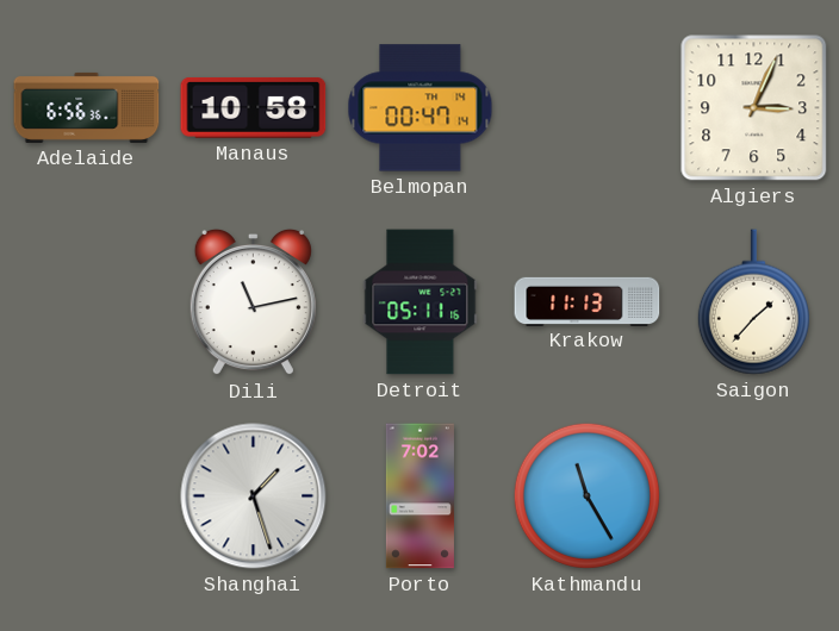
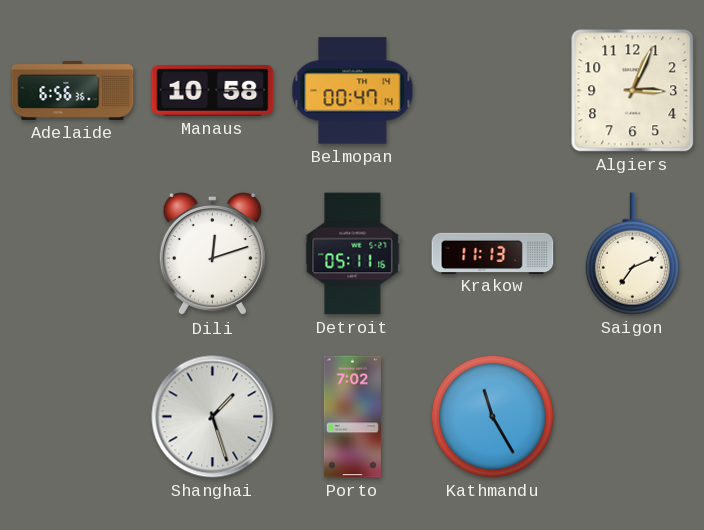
Dili: 11:13 -> 12:12 (212, 254)
Saigon: 1:37 -> 7:11 (632, 254)
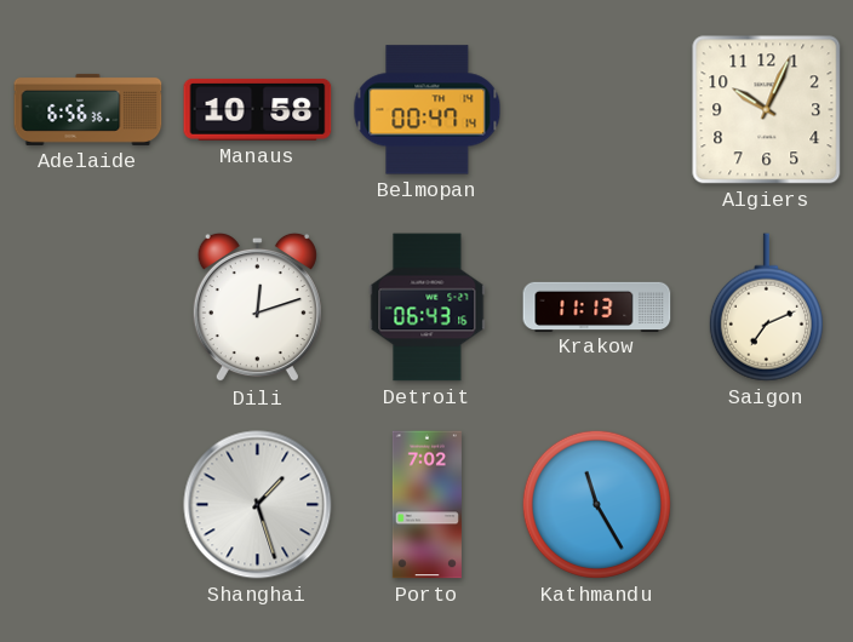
Algiers: 3:04 -> 10:04 (767, 110)
Detroit: 05:11 -> 06:43 (428, 308)
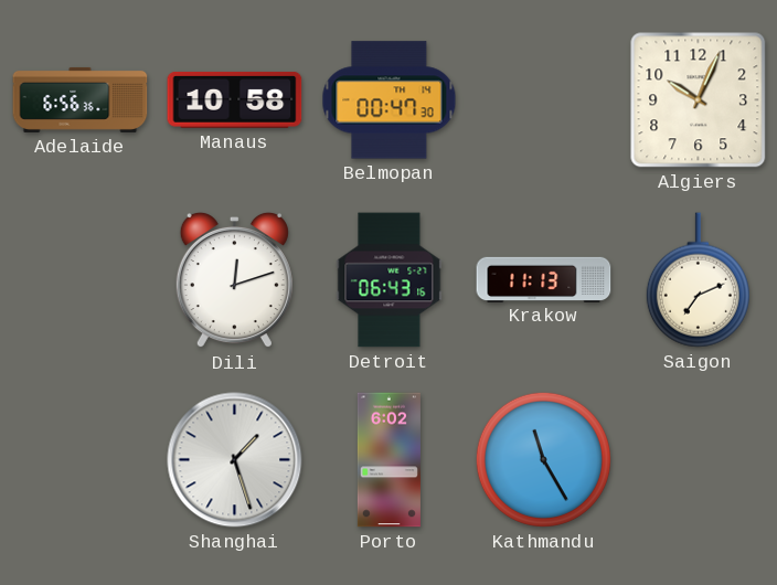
Belmopan: 00:47:14 -> 00:47:30 (390, 100)
Porto: 7:02 -> 6:02 (388, 460)
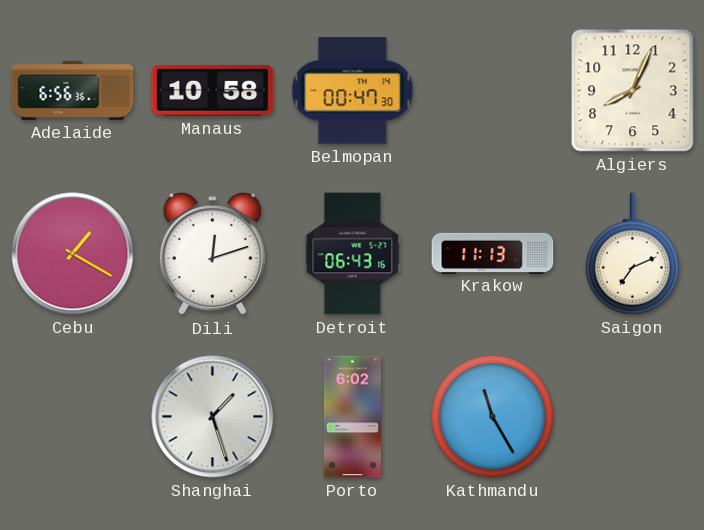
Algiers: 10:04 -> 8:04 (633, 91)
Cebu: none -> 1:20 (73, 254)
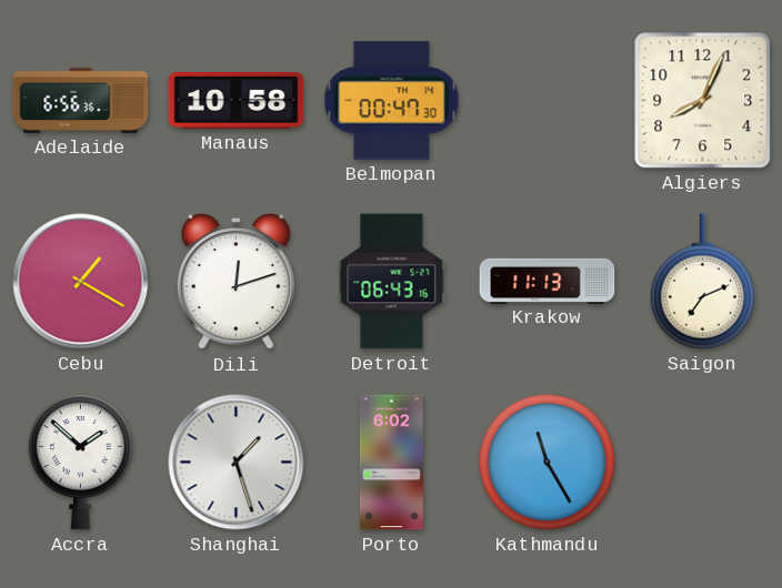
Accra: none -> 1:52 (80, 463)
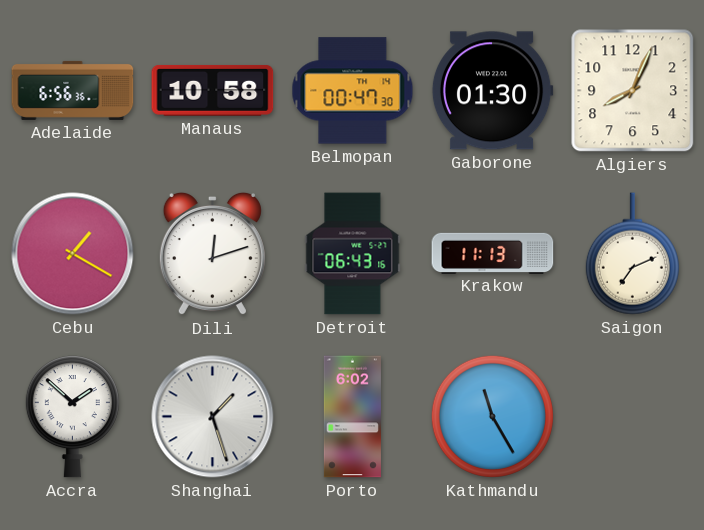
Gaborone: none -> 01:30 (492, 91)
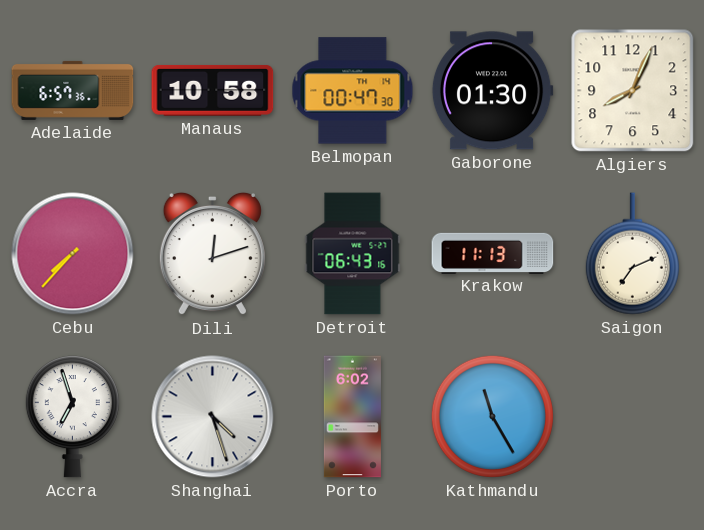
Adelaide: 6:56 -> 6:57 (73, 90)
Cebu: 1:20 -> 7:37 (73, 254)
Accra: 1:52 -> 6:57 (72, 417)
Shanghai: 1:27 -> 4:27 (213, 417)
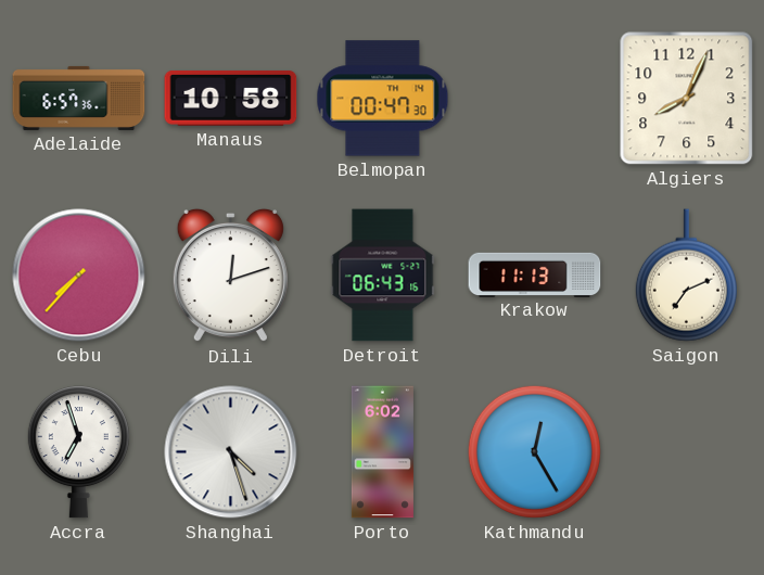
Gaborone: 01:30 -> none (492, 91)
Kathmandu: 11:25 -> 12:25 (534, 451)
